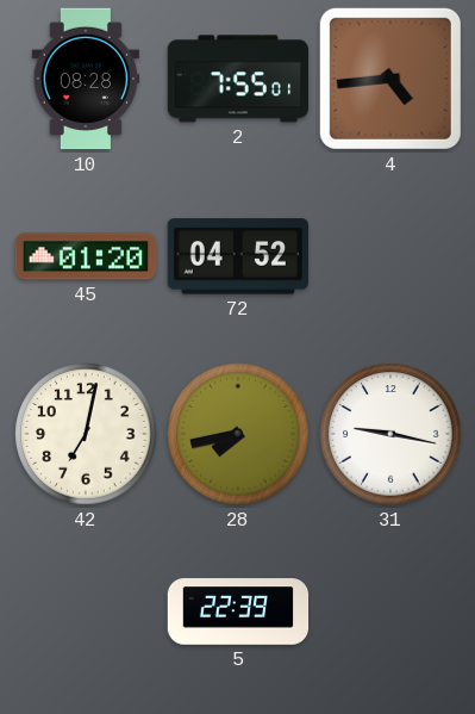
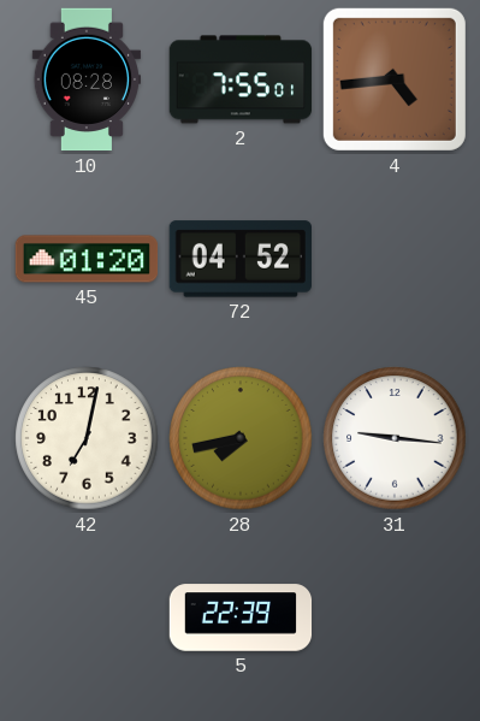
31: 9:17 -> 9:16 (395, 438)
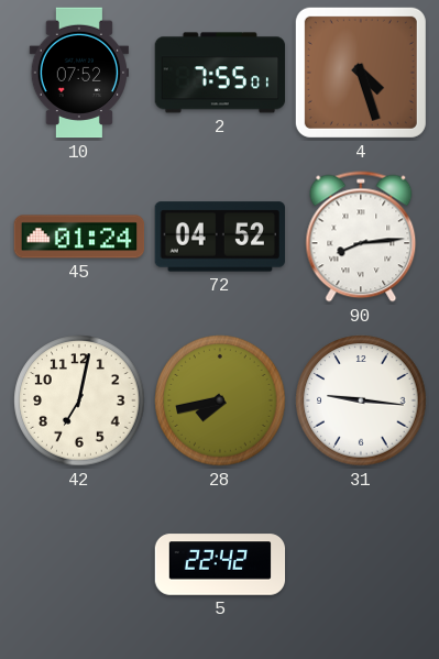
10: 08:28 -> 07:52 (78, 73)
4: 4:44 -> 4:27 (361, 73)
45: 01:20 -> 01:24 (79, 237)
90: none -> 8:14 (361, 237)
5: 22:39 -> 22:42 (220, 564)
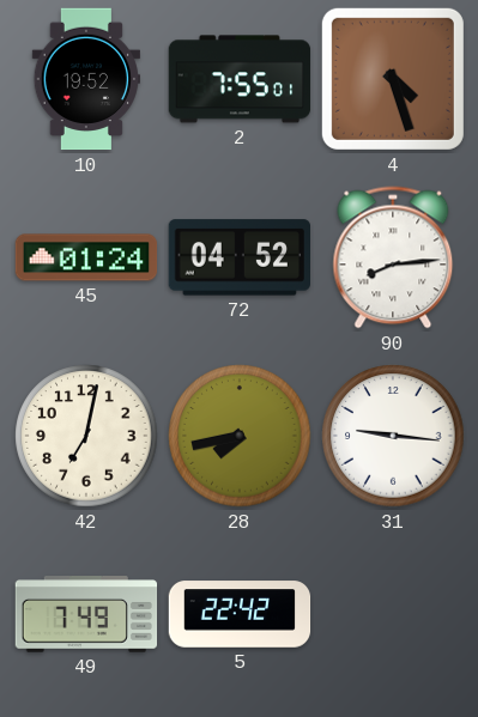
10: 07:52 -> 19:52 (85, 79)
49: none -> 7:49 (86, 614)
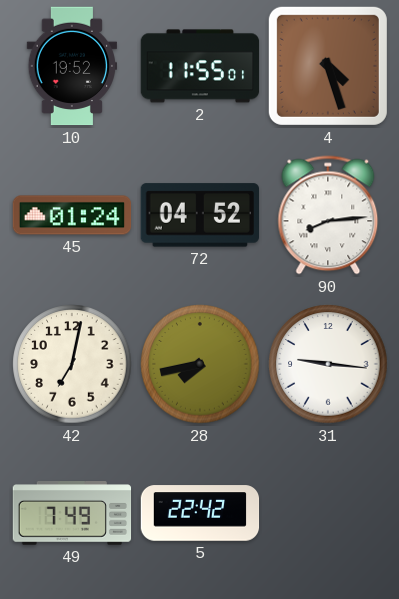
2: 7:55 -> 11:55 (200, 66)
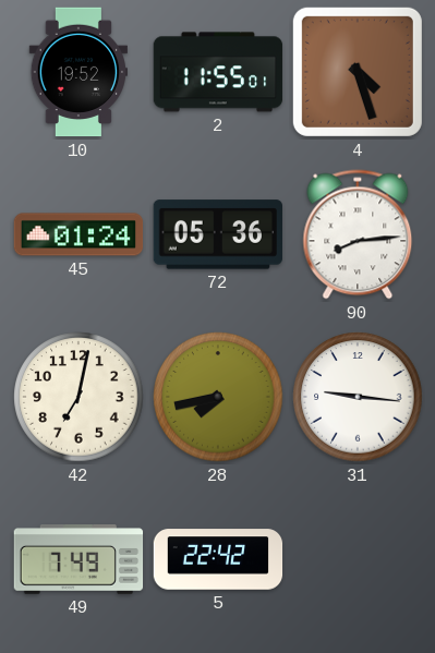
72: 04:52 -> 05:36 (217, 234)
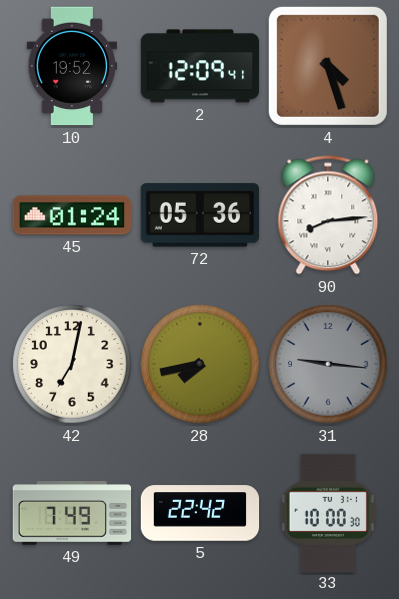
2: 11:55 -> 12:09 (200, 66)
31 dial: white -> grey (328, 364)
33: none -> 10:00 (328, 512)
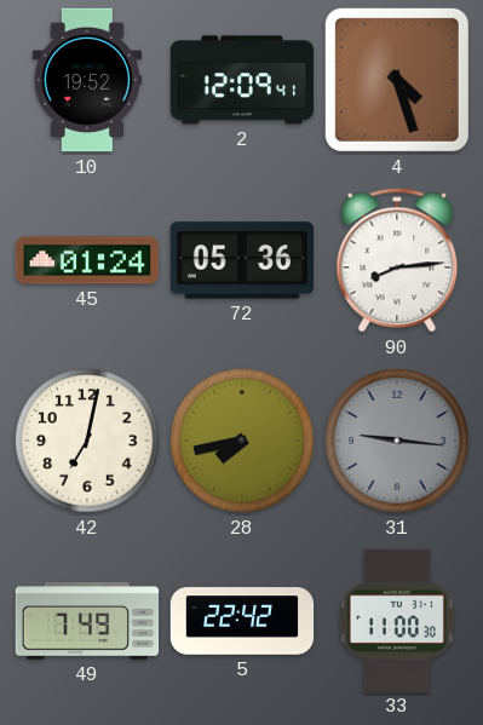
33: 10:00 -> 11:00 (397, 620)
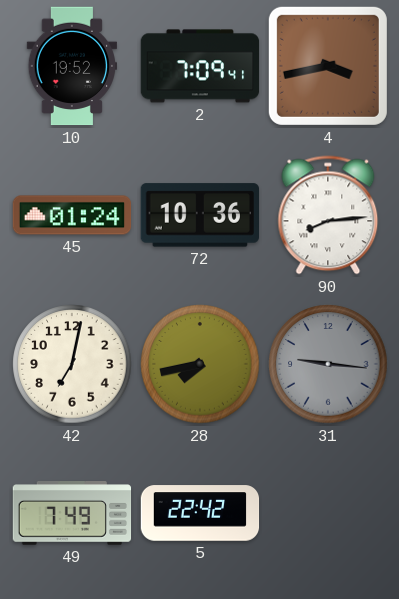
2: 12:09 -> 7:09 (200, 66)
4: 4:27 -> 3:43 (328, 66)
72: 05:36 -> 10:36 (199, 215)
33: 11:00 -> none (397, 620)
